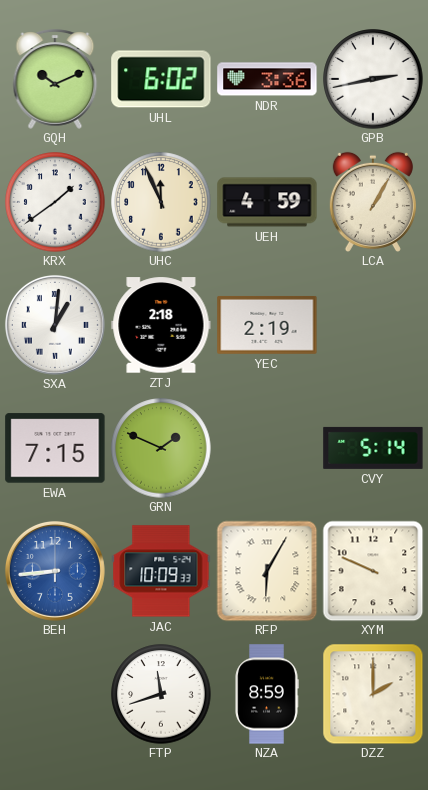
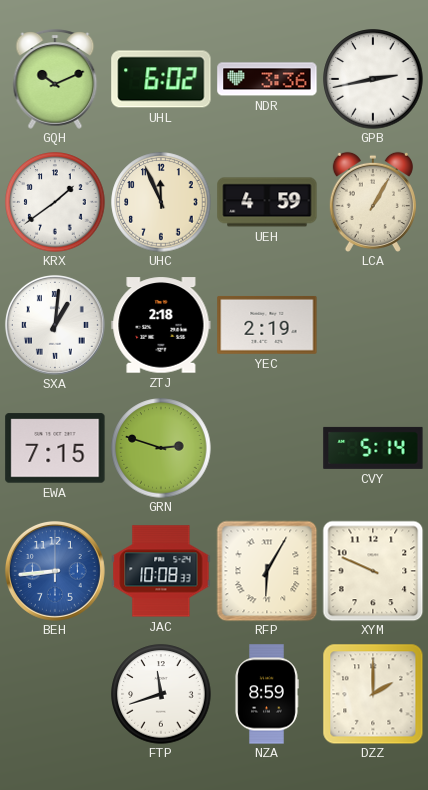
GRN: 1:49 -> 2:48 (161, 448)
JAC: 10:09 -> 10:08 (161, 571)
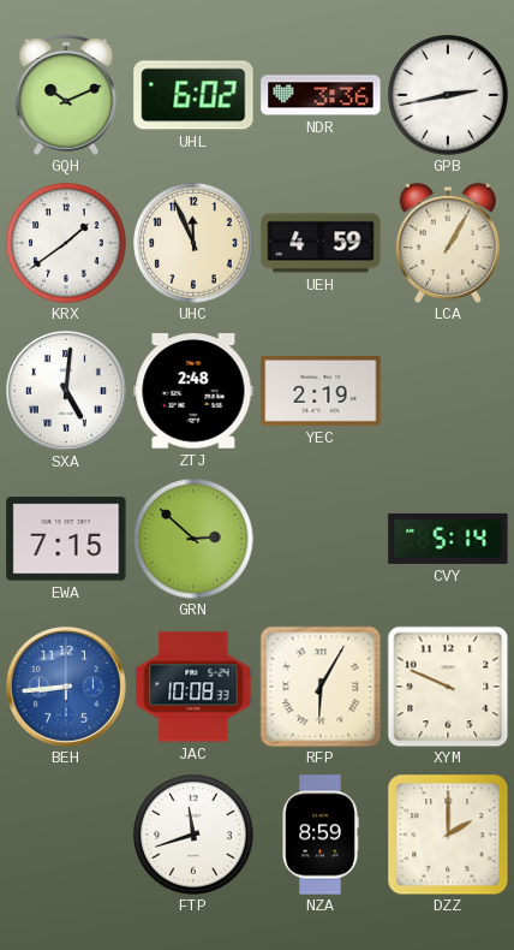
SXA: 1:01 -> 5:01 (66, 391)
ZTJ: 2:18 -> 2:48 (193, 391)
GRN: 2:48 -> 2:52 (193, 539)
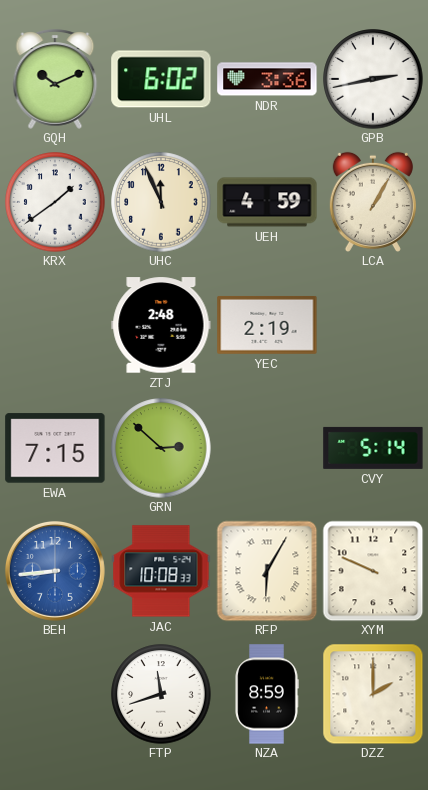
SXA: 5:01 -> none (66, 391)
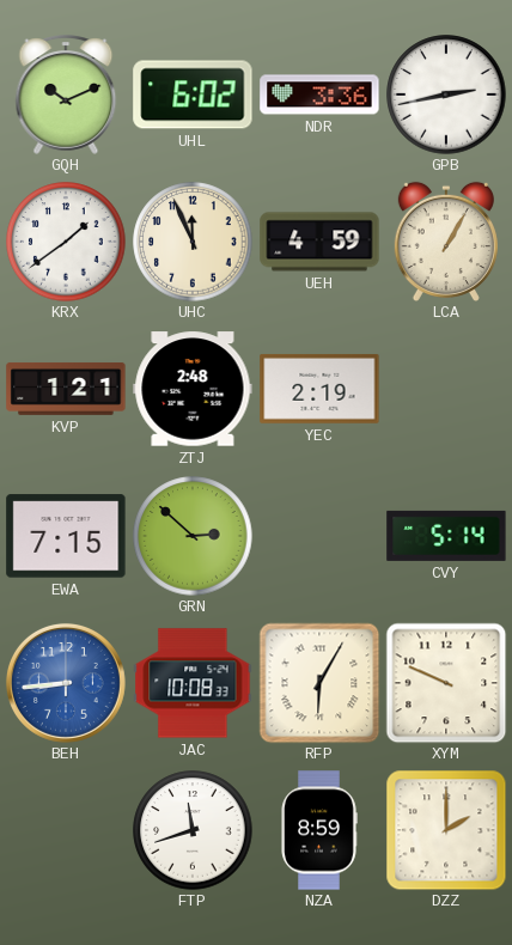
KVP: none -> 1:21 (66, 389)
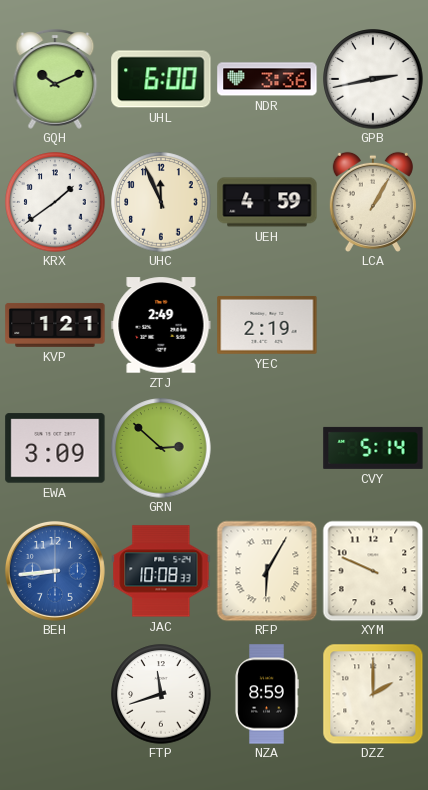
UHL: 6:02 -> 6:00 (161, 79)
ZTJ: 2:48 -> 2:49 (161, 325)
EWA: 7:15 -> 3:09 (55, 448)
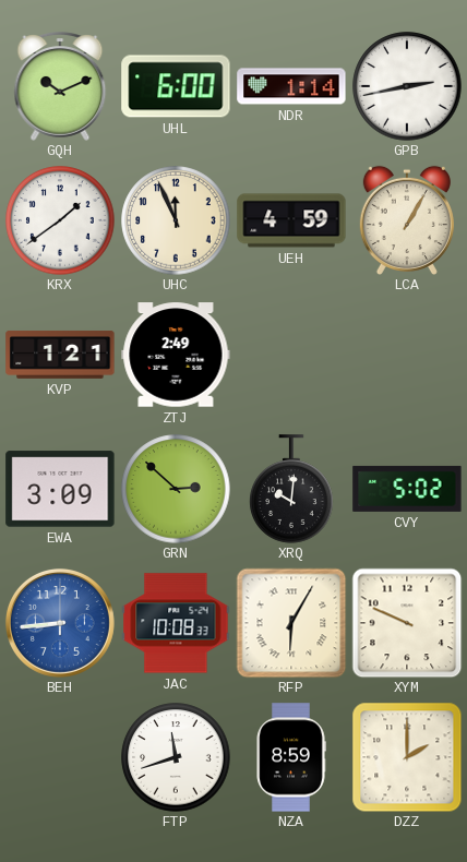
NDR: 3:36 -> 1:14 (291, 86)
YEC: 2:19 -> none (267, 325)
XRQ: none -> 10:01 (291, 489)
CVY: 5:14 -> 5:02 (407, 489)
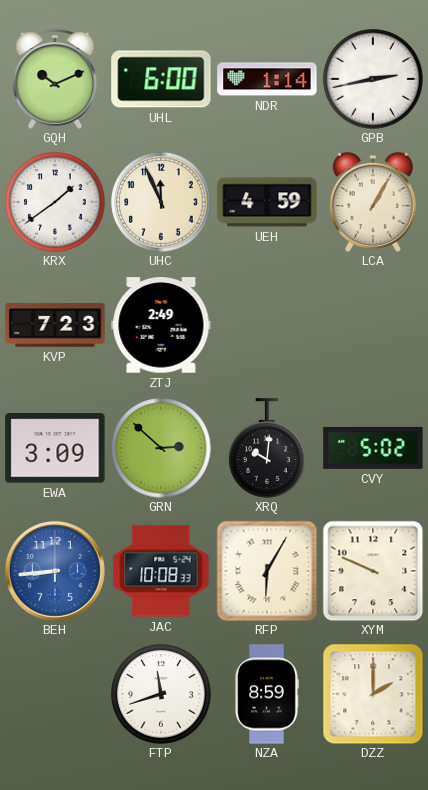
KVP: 1:21 -> 7:23 (55, 325)
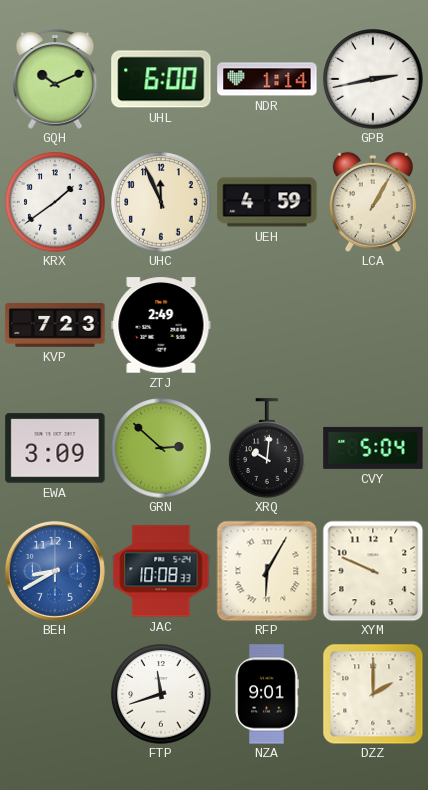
CVY: 5:02 -> 5:04 (373, 448)
BEH: 8:44 -> 8:40 (55, 571)
NZA: 8:59 -> 9:01 (267, 694)
